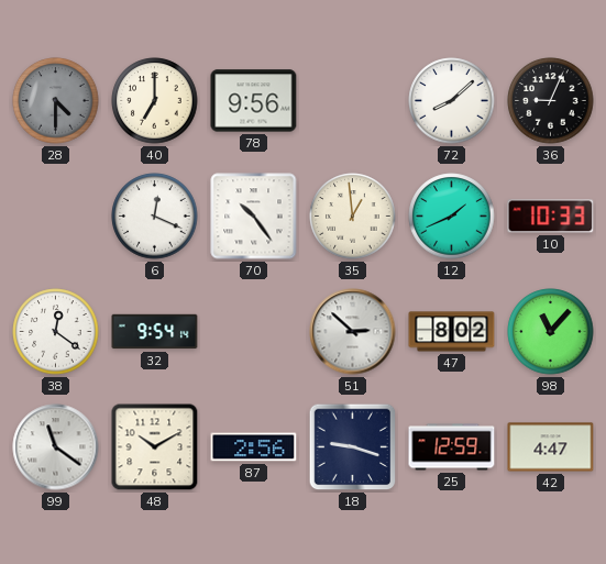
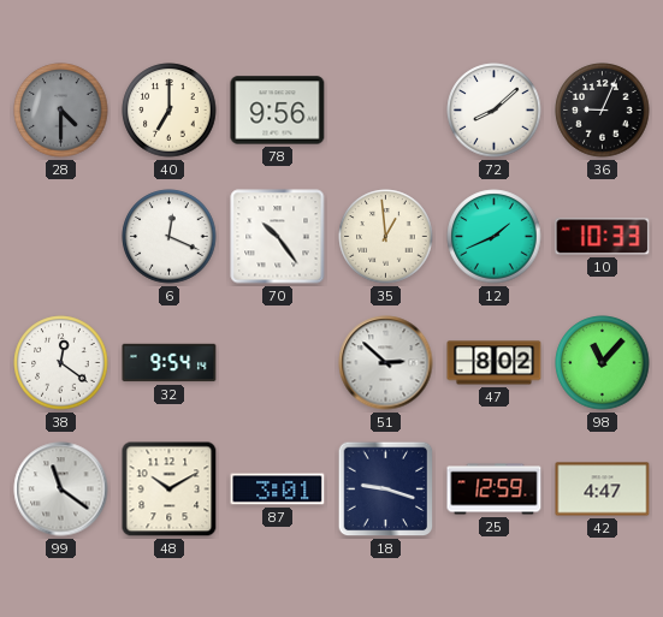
87: 2:56 -> 3:01 (278, 490)
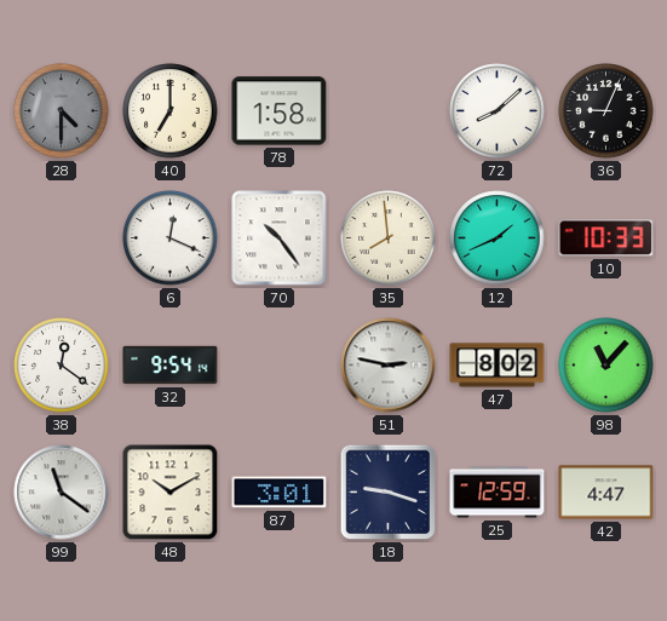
78: 9:56 -> 1:58 (280, 111)
35: 12:59 -> 7:59 (389, 238)
51: 2:52 -> 2:47 (389, 366)
